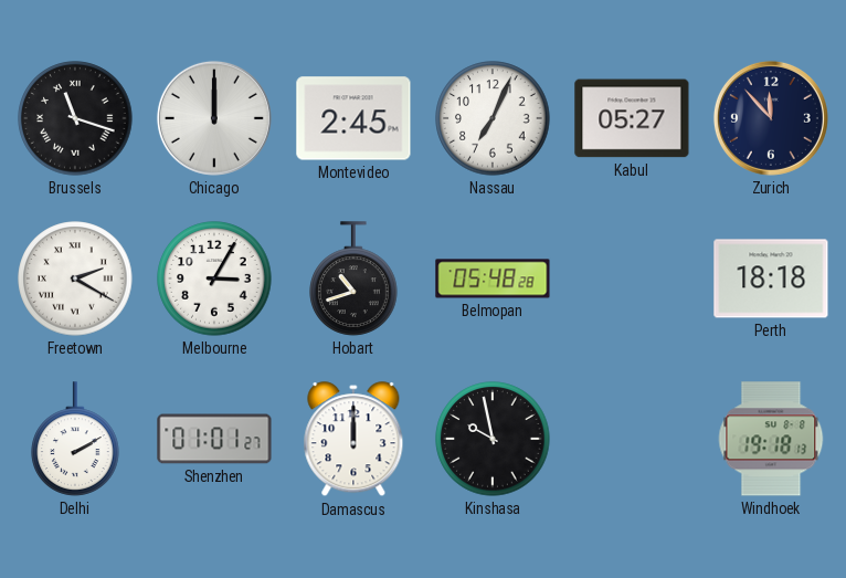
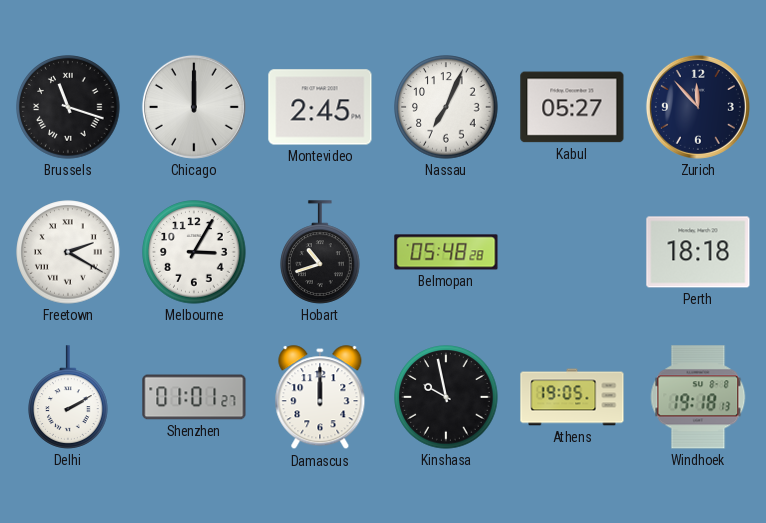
Athens: none -> 19:05 (572, 397)
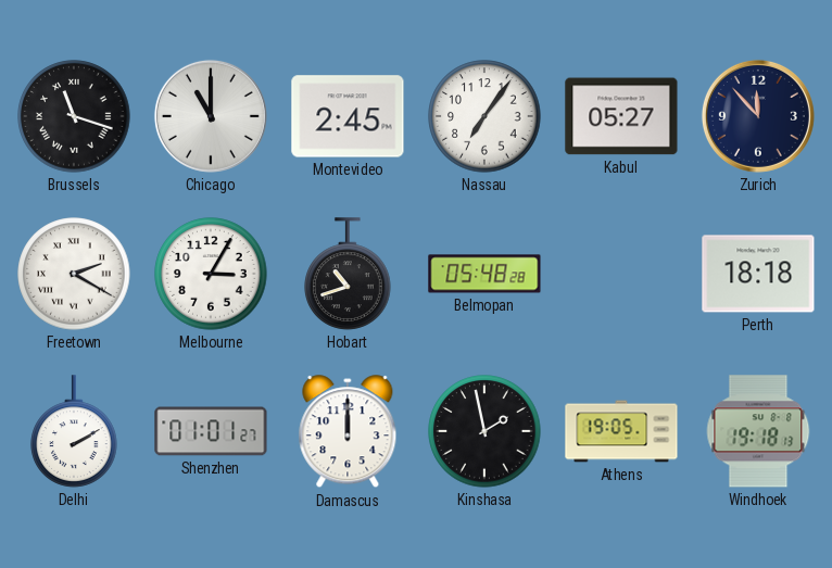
Chicago: 12:00 -> 11:00 (211, 116)
Nassau: 7:04 -> 7:06 (484, 116)
Kinshasa: 9:58 -> 1:58 (484, 431)
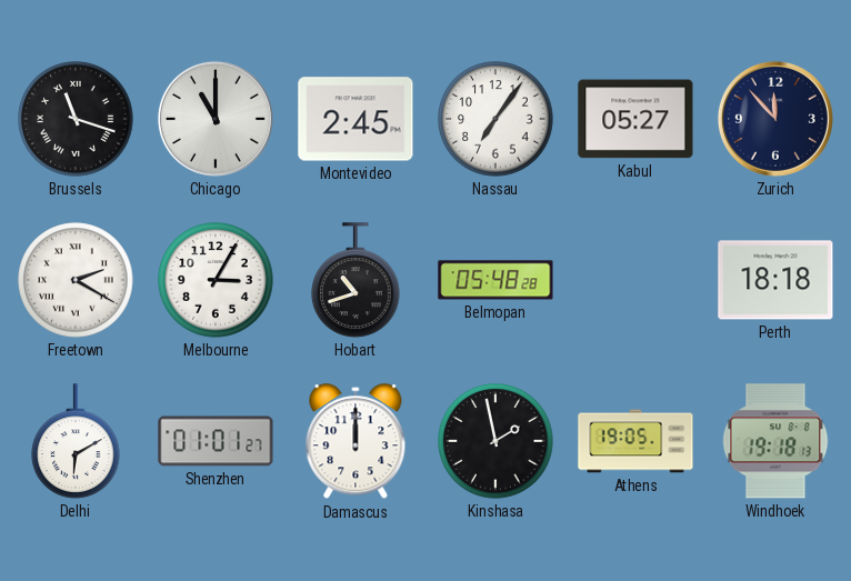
Delhi: 2:10 -> 6:10 (76, 441)
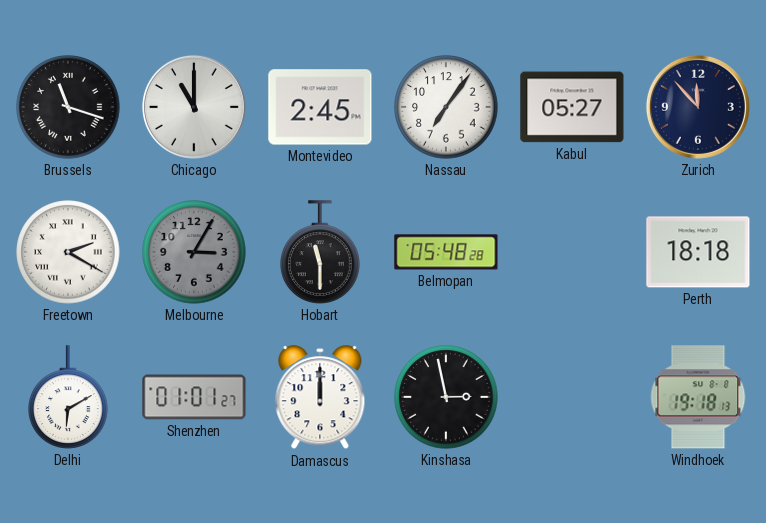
Melbourne dial: white -> grey (194, 252)
Hobart: 10:42 -> 11:30 (320, 252)
Kinshasa: 1:58 -> 2:58 (446, 397)
Athens: 19:05 -> none (635, 441)
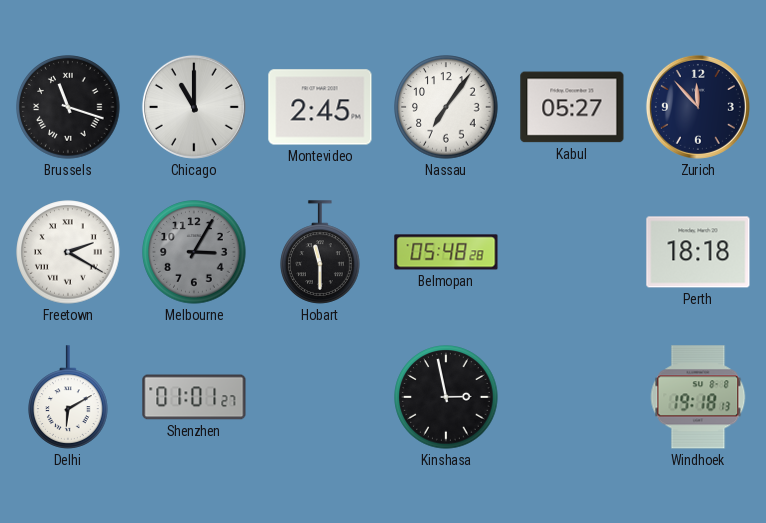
Damascus: 12:00 -> none (320, 398)
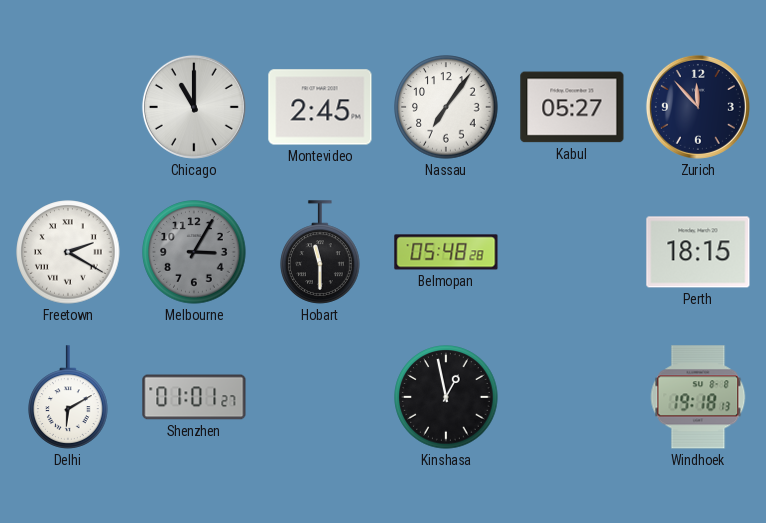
Brussels: 11:18 -> none (68, 107)
Perth: 18:18 -> 18:15 (698, 252)
Kinshasa: 2:58 -> 12:58 (446, 397)
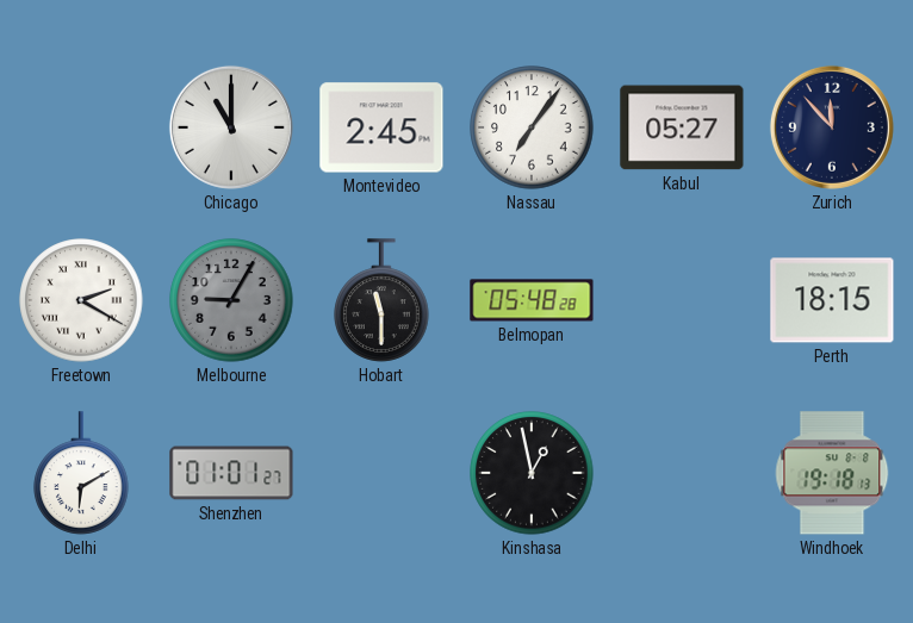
Melbourne: 3:05 -> 9:05 (231, 300)
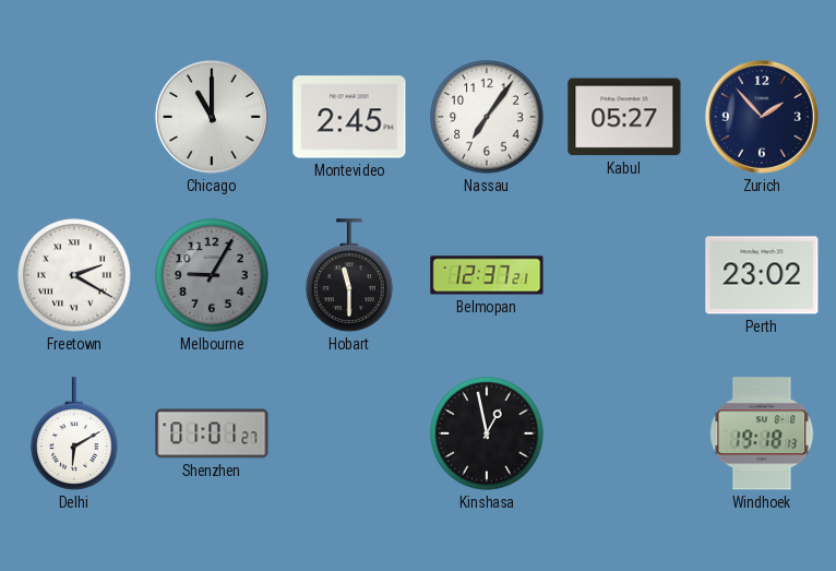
Zurich: 11:53 -> 1:53 (762, 117)
Belmopan: 05:48 -> 12:37 (487, 275)
Perth: 18:15 -> 23:02 (762, 275)
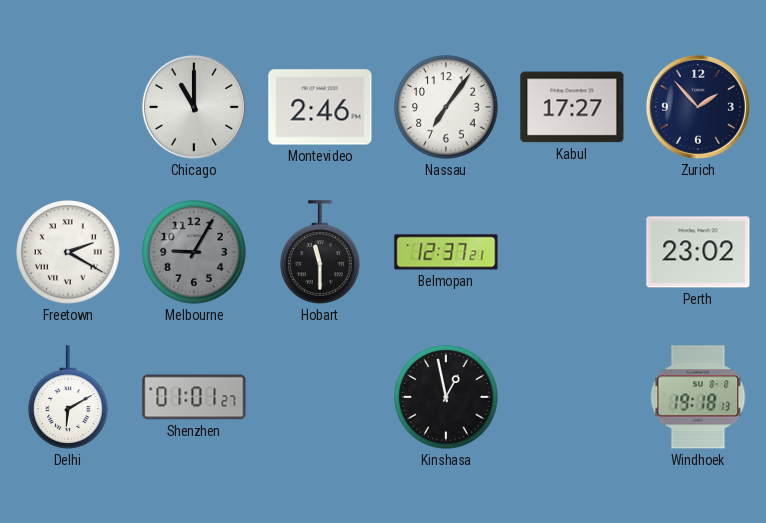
Montevideo: 2:45 -> 2:46 (320, 107)
Kabul: 05:27 -> 17:27 (572, 107)
